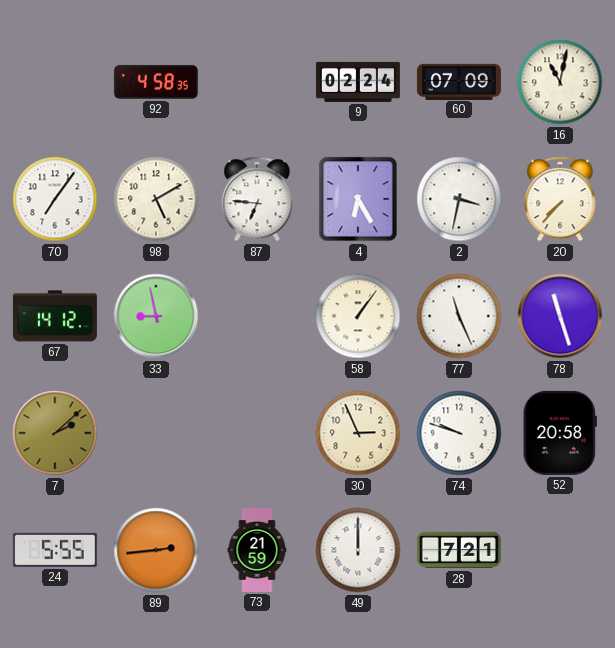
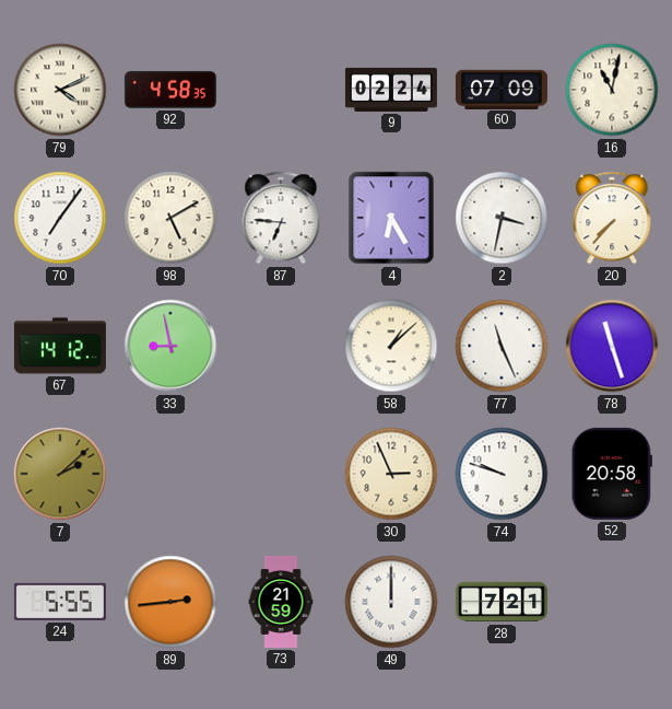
79: none -> 4:11 (60, 90)
58: 1:06 -> 1:08 (391, 346)
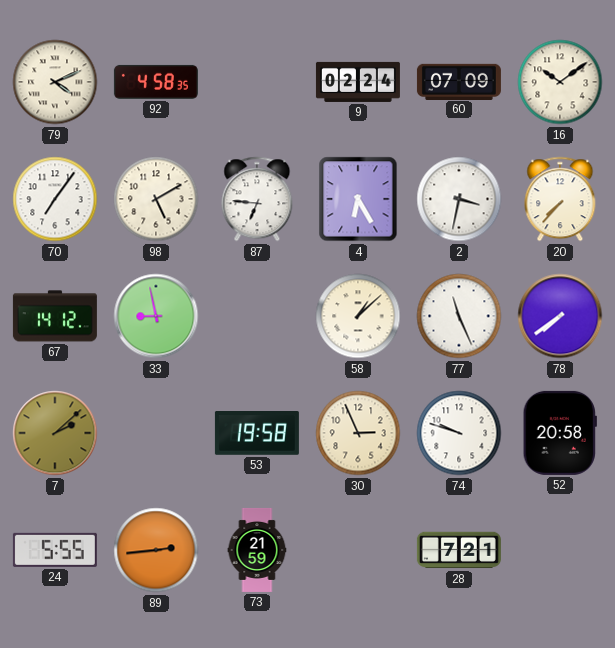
16: 11:02 -> 10:09 (560, 82)
78: 11:27 -> 7:39 (560, 316)
53: none -> 19:58 (257, 434)
49: 12:00 -> none (391, 602)
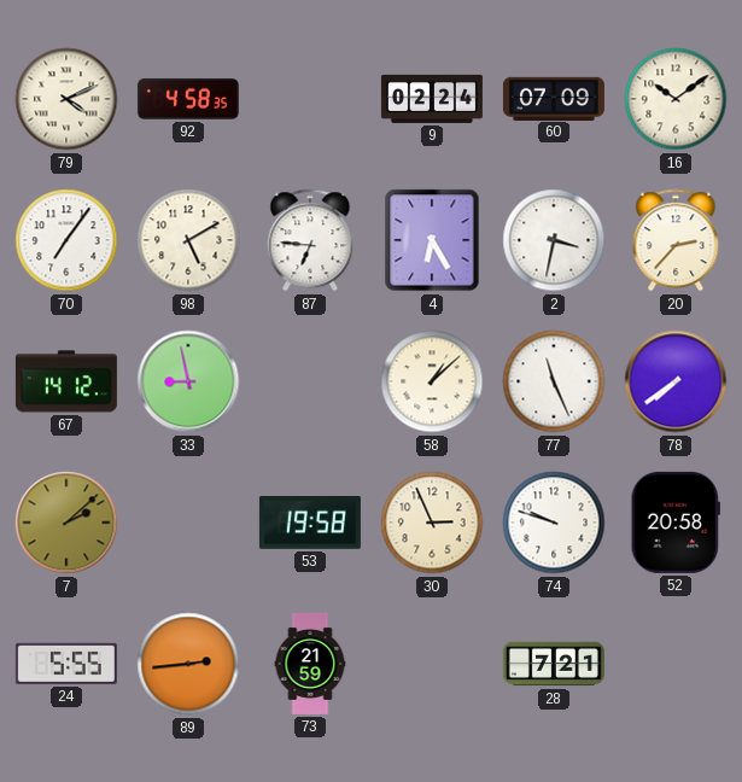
20: 7:37 -> 2:37 (676, 240)
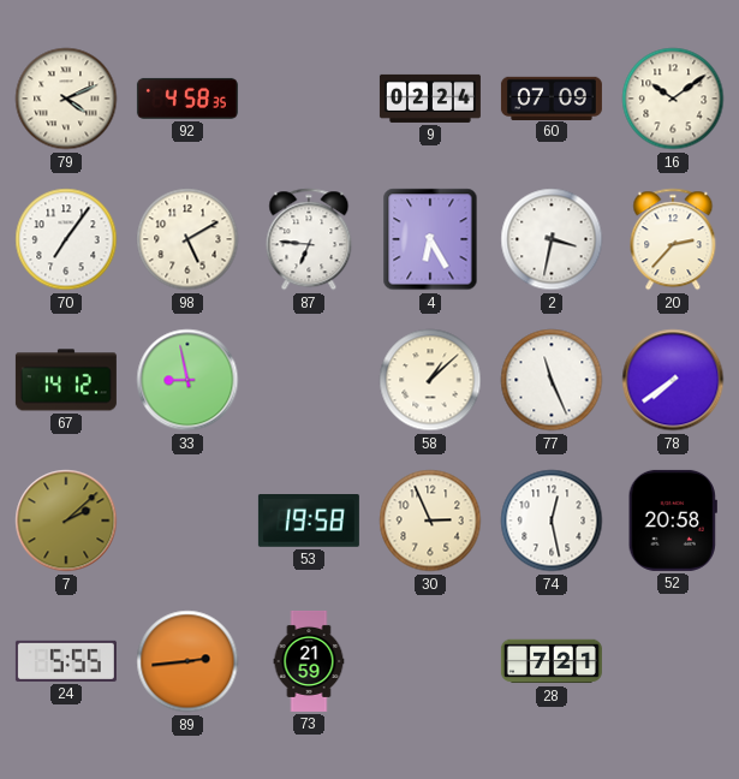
74: 9:48 -> 12:28 (552, 521)
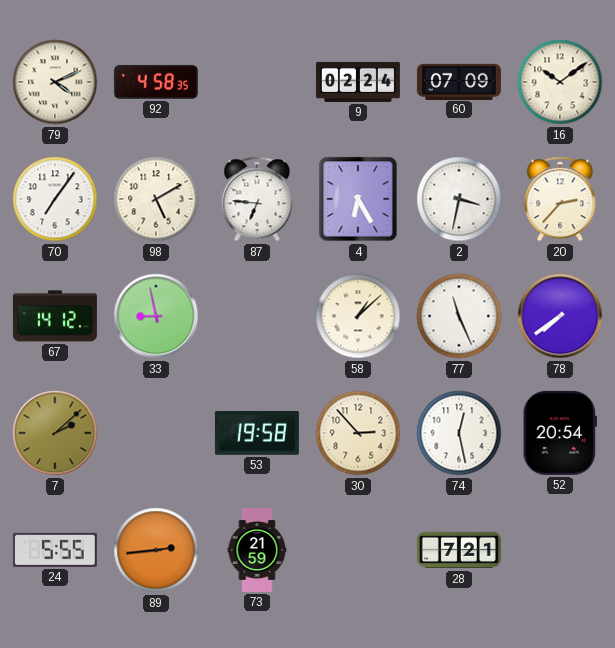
30: 2:56 -> 2:53 (358, 433)
52: 20:58 -> 20:54 (560, 433)
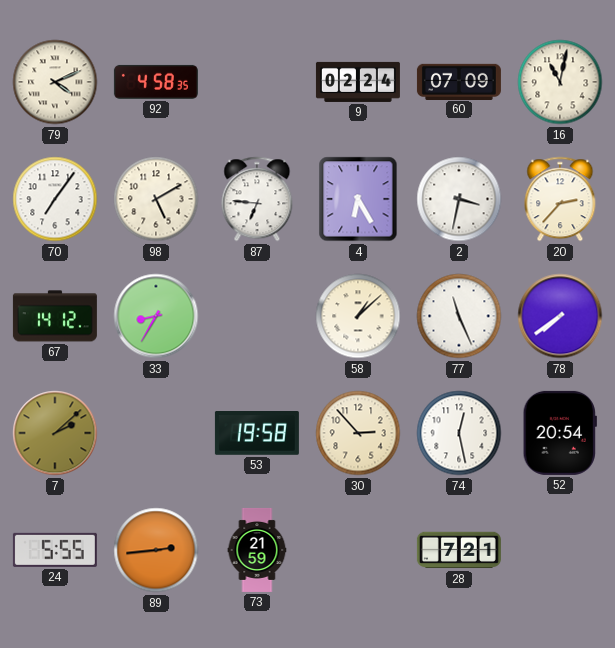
16: 10:09 -> 11:02 (560, 82)
33: 8:58 -> 8:35 (156, 316)
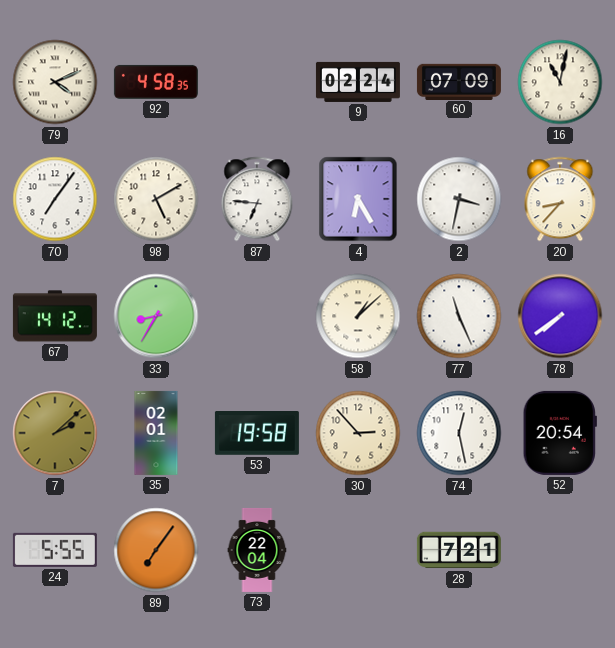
20: 2:37 -> 8:37 (560, 199)
35: none -> 02:01 (156, 433)
89: 2:44 -> 7:06 (156, 550)
73: 21:59 -> 22:04 (257, 550)
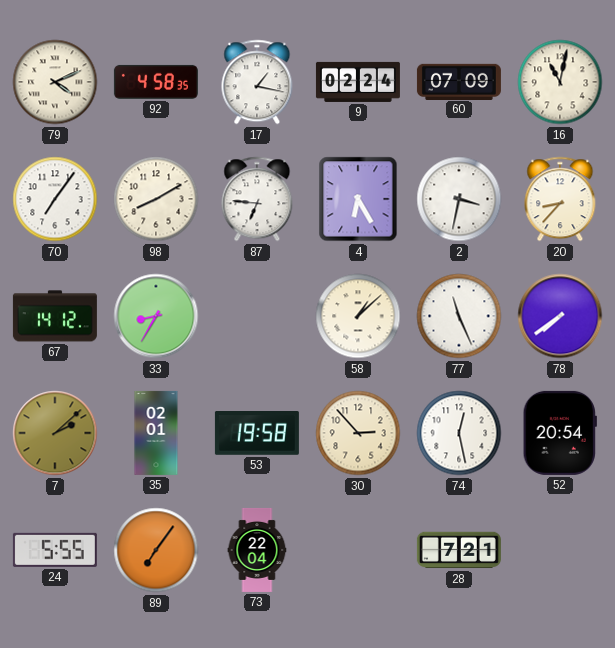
17: none -> 1:17 (257, 82)
98: 5:10 -> 8:10 (156, 199)
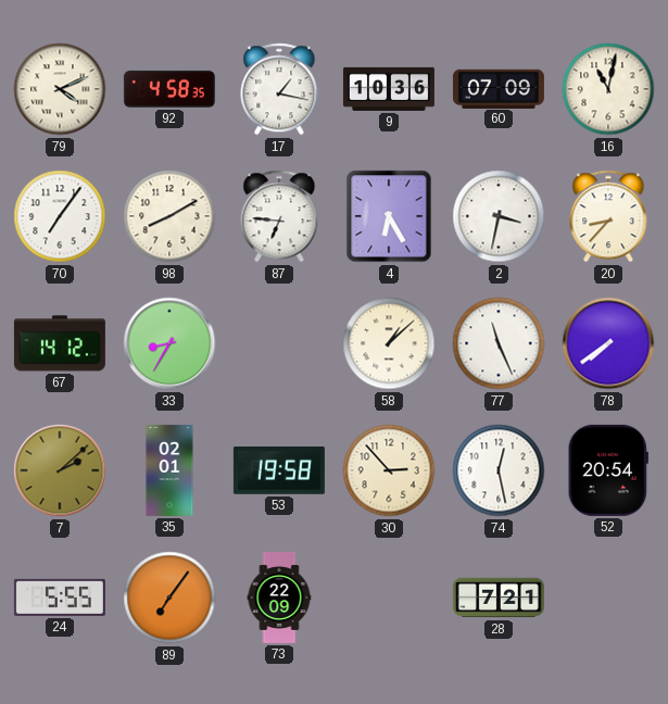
9: 02:24 -> 10:36 (389, 89)
73: 22:04 -> 22:09 (279, 598)
